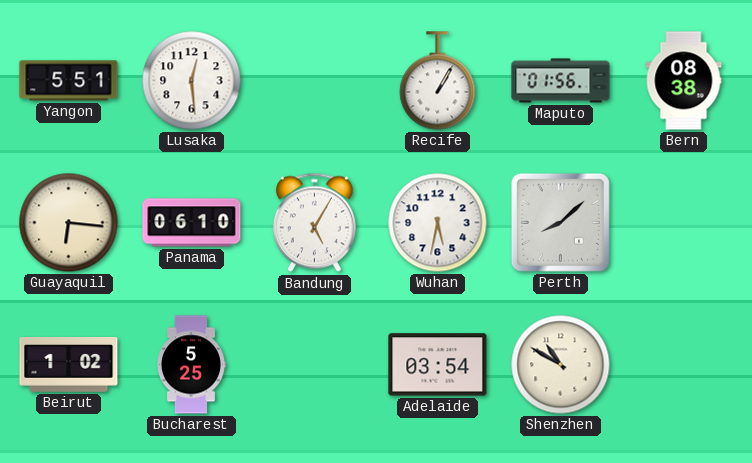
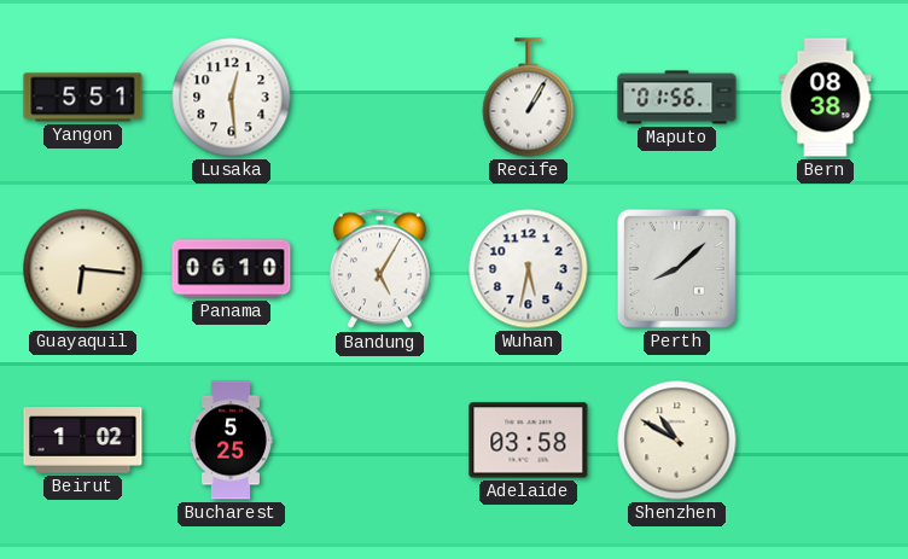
Adelaide: 03:54 -> 03:58 (529, 441)
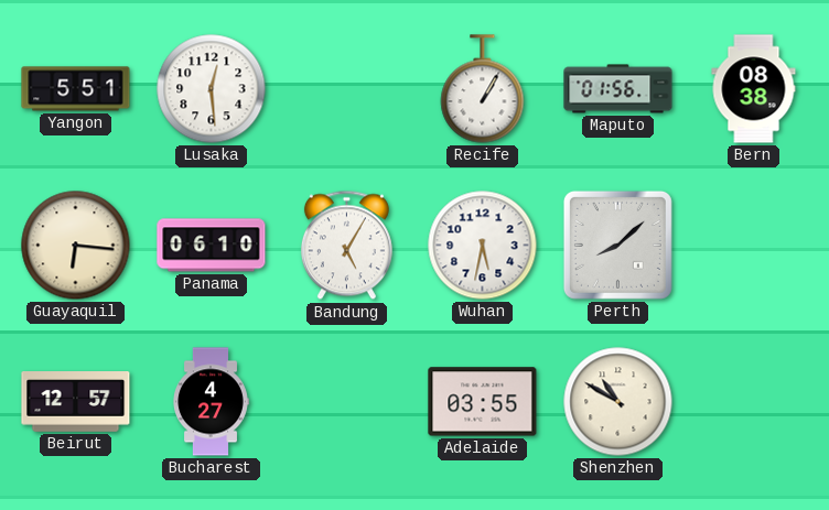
Beirut: 1:02 -> 12:57 (76, 402)
Bucharest: 5:25 -> 4:27 (212, 402)
Adelaide: 03:58 -> 03:55 (483, 402)
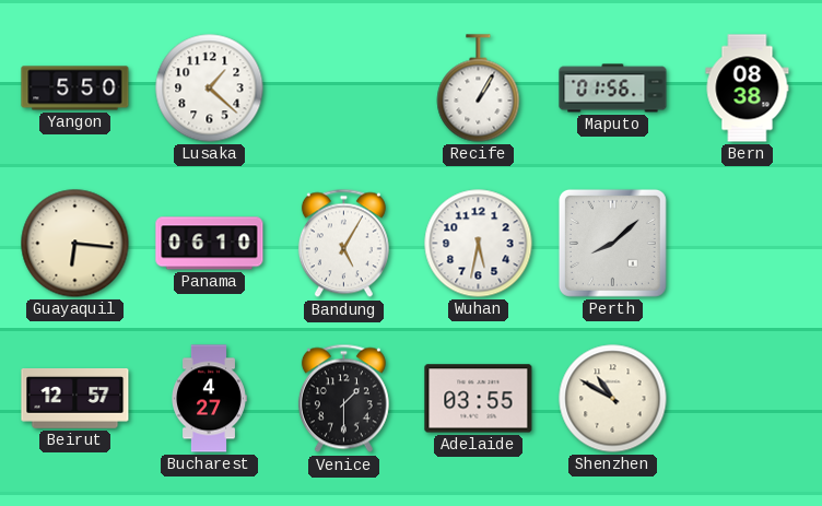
Yangon: 5:51 -> 5:50 (75, 89)
Lusaka: 12:29 -> 1:22 (210, 89)
Venice: none -> 1:30 (343, 399)
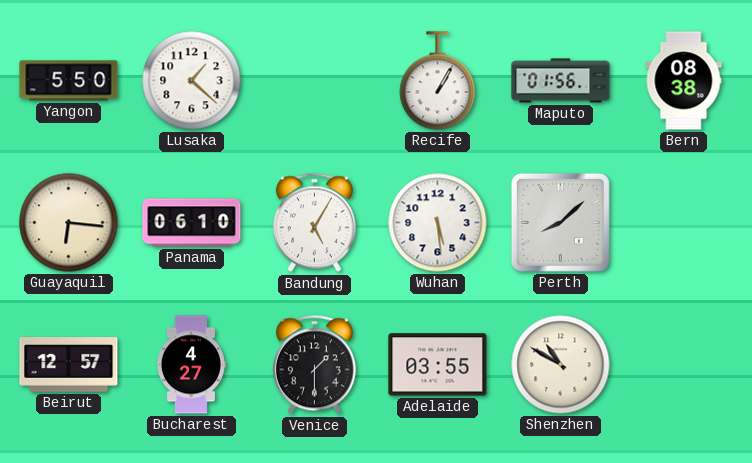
Wuhan: 5:32 -> 5:29 (438, 223)
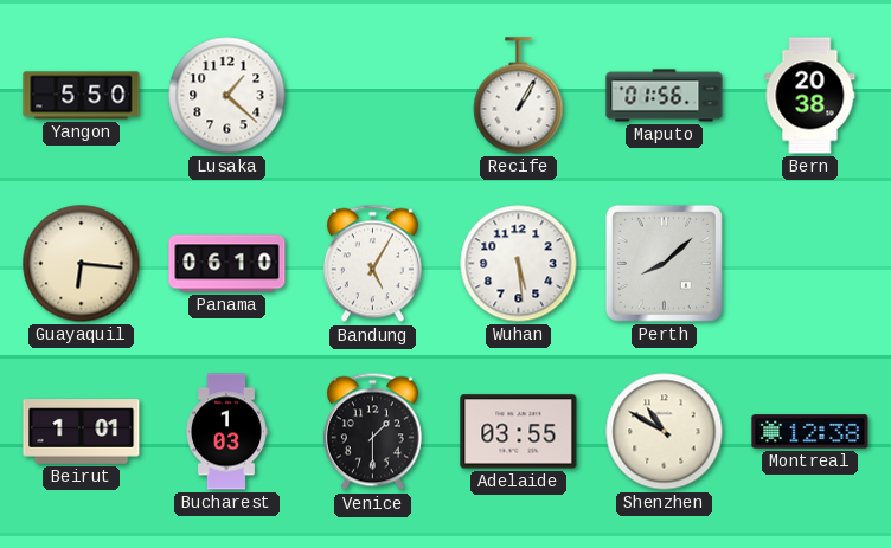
Bern: 08:38 -> 20:38 (810, 96)
Beirut: 12:57 -> 1:01 (82, 432)
Bucharest: 4:27 -> 1:03 (227, 432)
Montreal: none -> 12:38 (810, 432)
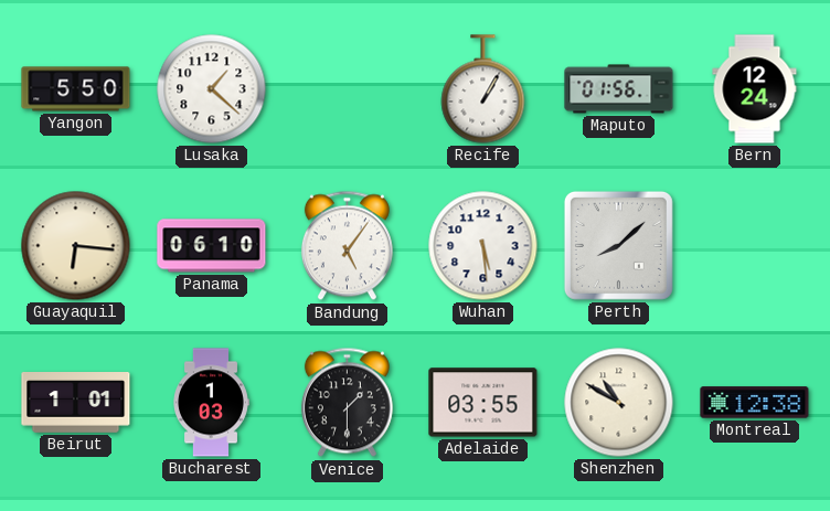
Bern: 20:38 -> 12:24 (755, 89)
Bandung: 5:05 -> 5:06 (347, 246)
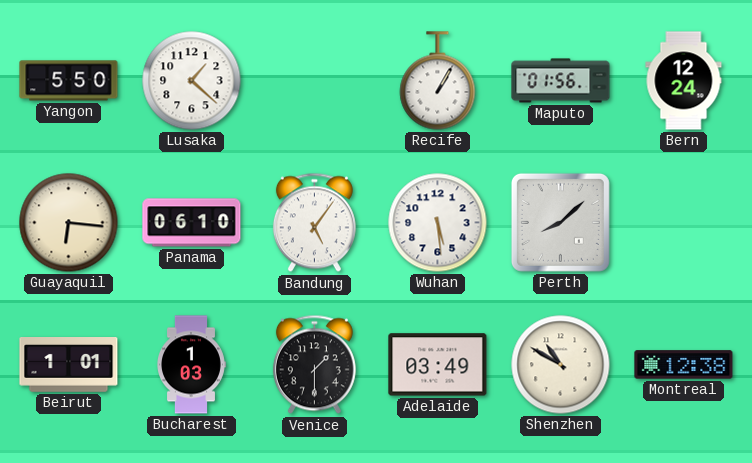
Adelaide: 03:55 -> 03:49 (438, 365)
